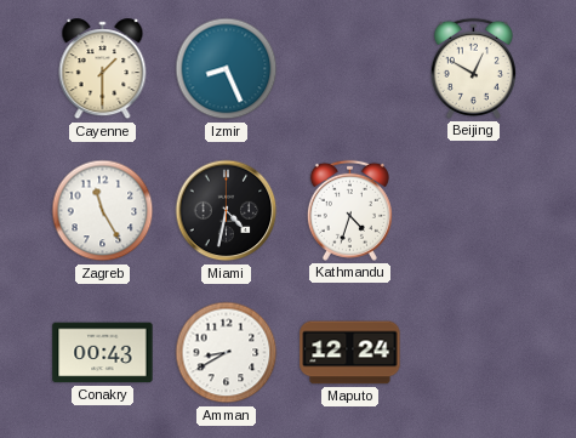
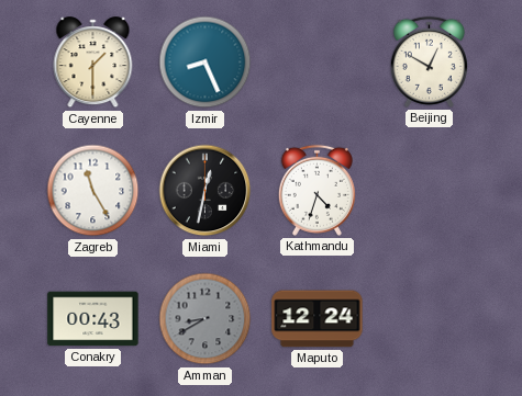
Miami: 4:32 -> 12:32 (206, 191)
Amman dial: white -> grey (206, 319)
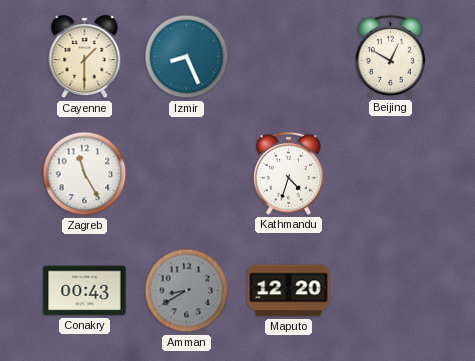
Miami: 12:32 -> none (206, 191)
Maputo: 12:24 -> 12:20 (289, 291)
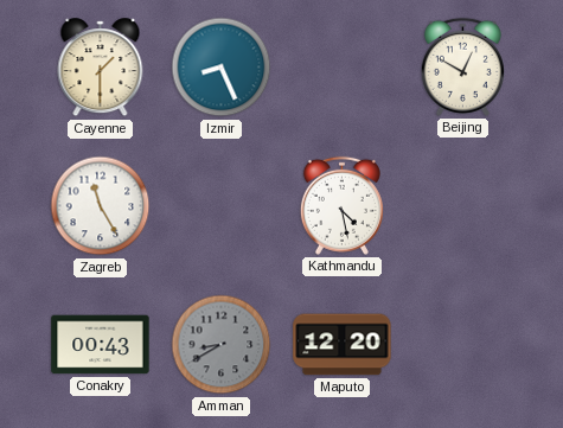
Kathmandu: 4:33 -> 4:28 (341, 205)
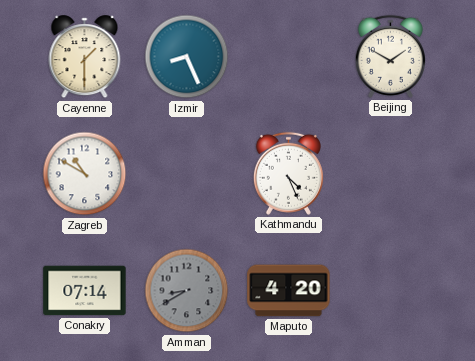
Beijing: 12:50 -> 1:50 (390, 56)
Zagreb: 11:25 -> 10:50 (85, 174)
Kathmandu: 4:28 -> 4:26 (288, 173)
Conakry: 00:43 -> 07:14 (85, 291)
Maputo: 12:20 -> 4:20 (289, 291)
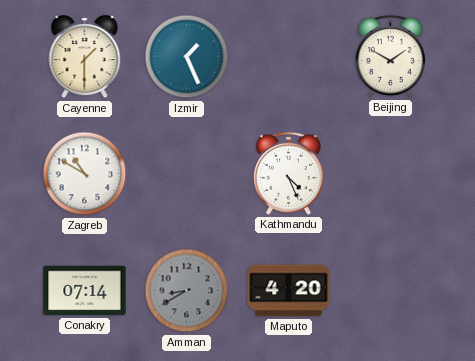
Izmir: 8:26 -> 1:26 (187, 57)
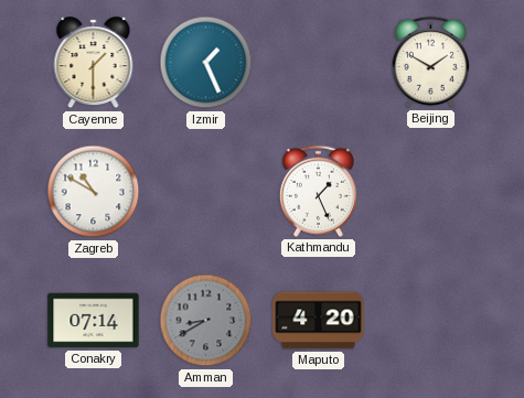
Kathmandu: 4:26 -> 1:26 (318, 191)
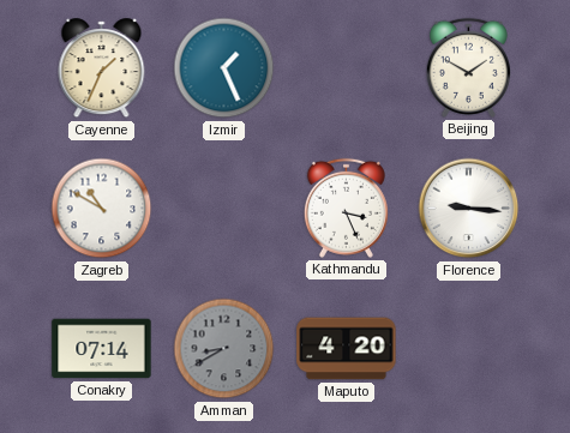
Cayenne: 1:30 -> 1:34 (102, 68)
Kathmandu: 1:26 -> 3:26 (346, 208)
Florence: none -> 9:16 (469, 209)
